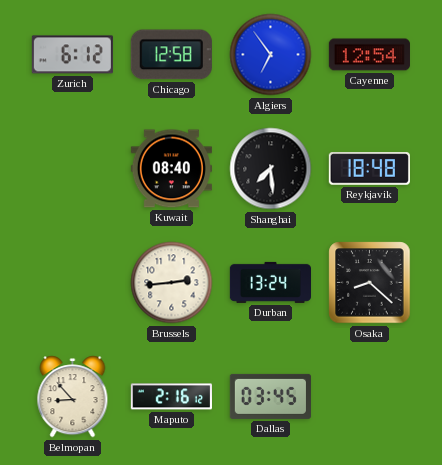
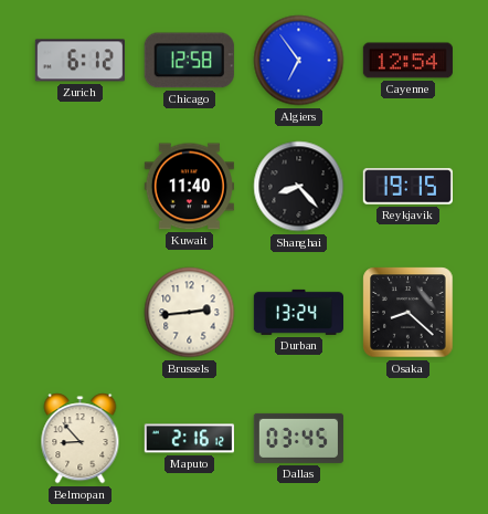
Kuwait: 08:40 -> 11:40 (189, 187)
Shanghai: 7:29 -> 8:23 (299, 187)
Reykjavik: 18:48 -> 19:15 (407, 187)
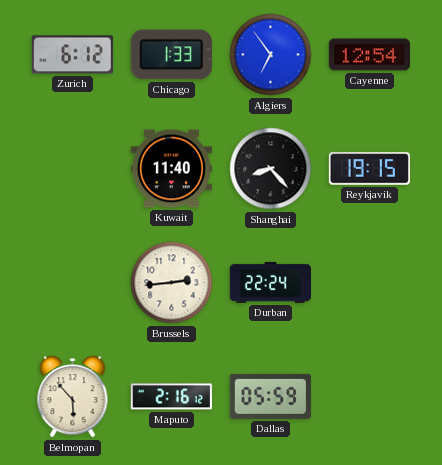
Chicago: 12:58 -> 1:33 (171, 55)
Durban: 13:24 -> 22:24 (270, 282)
Osaka: 8:22 -> none (409, 313)
Belmopan: 8:53 -> 5:53 (73, 397)
Dallas: 03:45 -> 05:59 (270, 396)
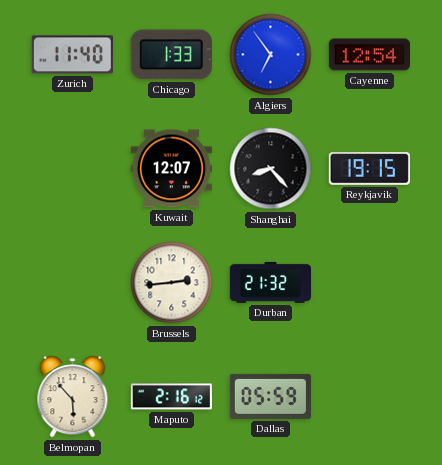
Zurich: 6:12 -> 11:40 (72, 55)
Kuwait: 11:40 -> 12:07 (171, 169)
Durban: 22:24 -> 21:32 (270, 282)
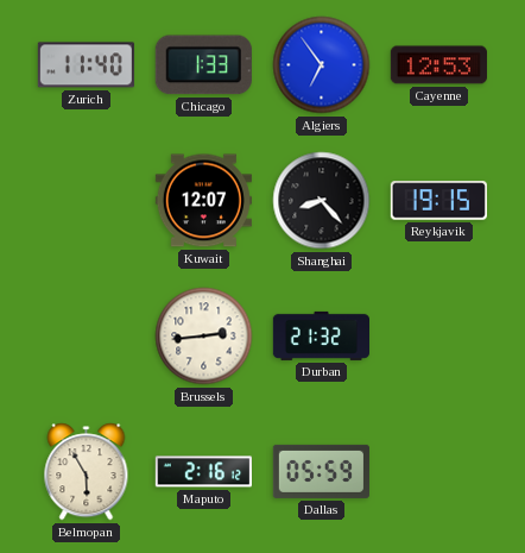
Cayenne: 12:54 -> 12:53 (438, 65)
Belmopan: 5:53 -> 5:55 (87, 472)
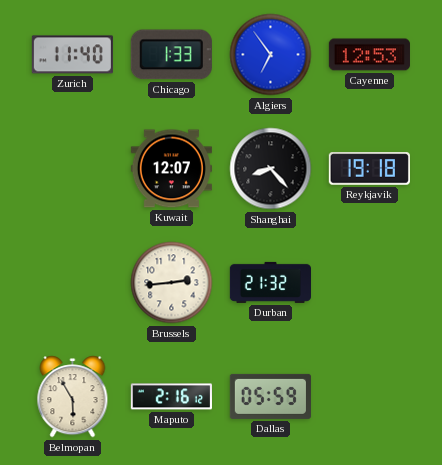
Reykjavik: 19:15 -> 19:18 (369, 169)
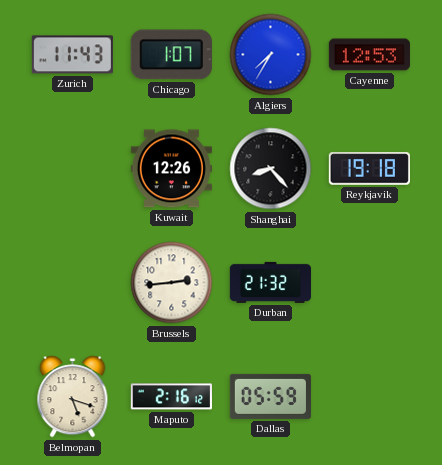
Zurich: 11:40 -> 11:43 (72, 55)
Chicago: 1:33 -> 1:07 (171, 55)
Algiers: 6:54 -> 7:35 (271, 55)
Kuwait: 12:07 -> 12:26 (171, 169)
Belmopan: 5:55 -> 5:18 (73, 397)
